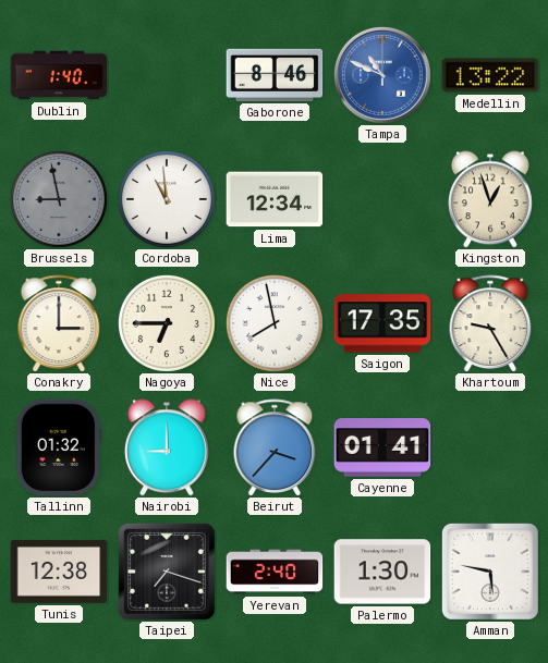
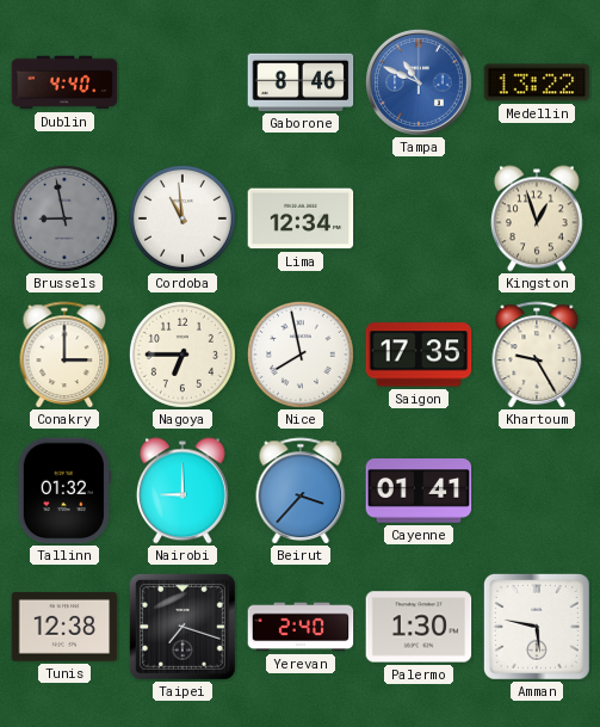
Dublin: 1:40 -> 4:40 (64, 82)
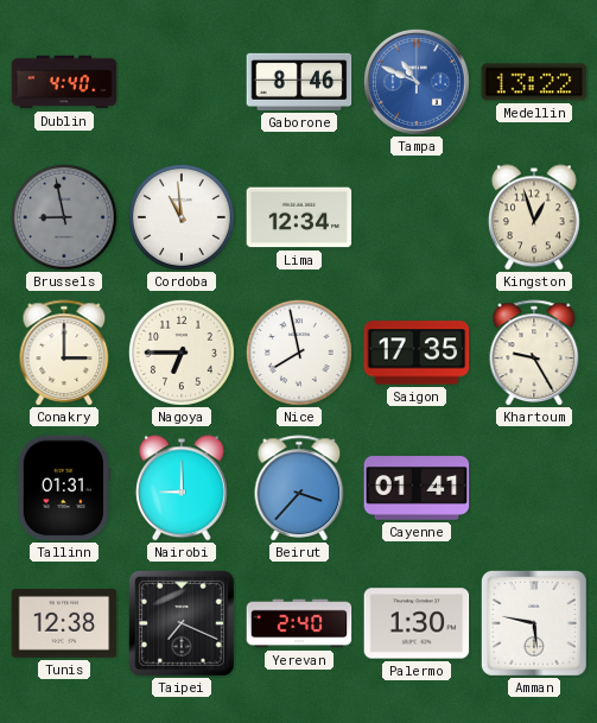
Tallinn: 01:32 -> 01:31 (64, 488)
Taipei: 7:18 -> 7:19 (183, 624)
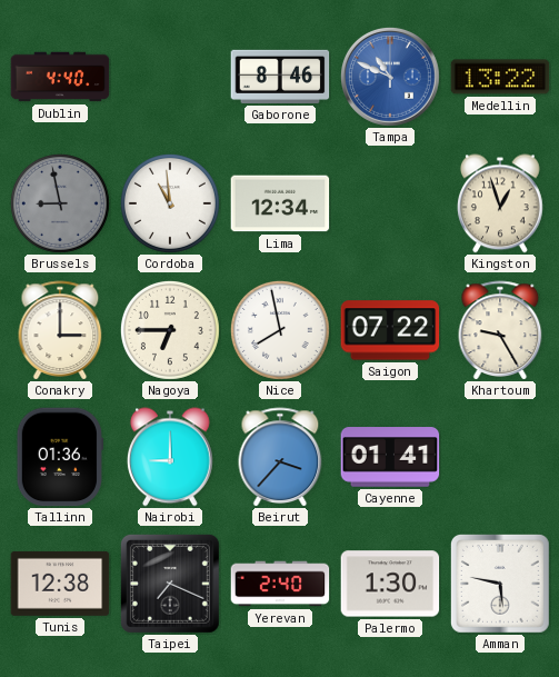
Saigon: 17:35 -> 07:22 (390, 330)
Tallinn: 01:31 -> 01:36 (60, 457)
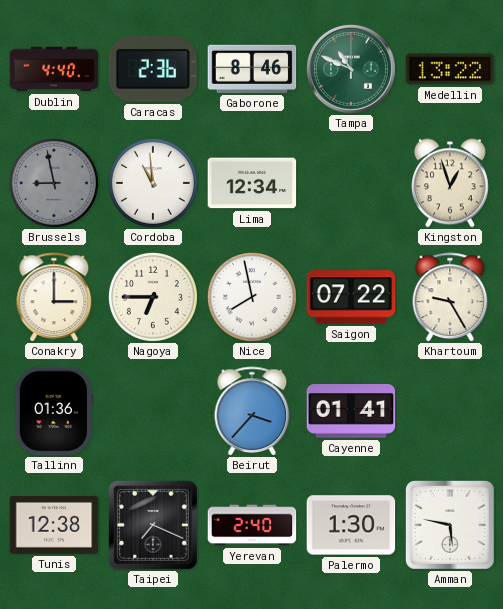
Caracas: none -> 2:36 (153, 69)
Tampa dial: blue -> green (351, 69)
Nairobi: 9:00 -> none (170, 457)
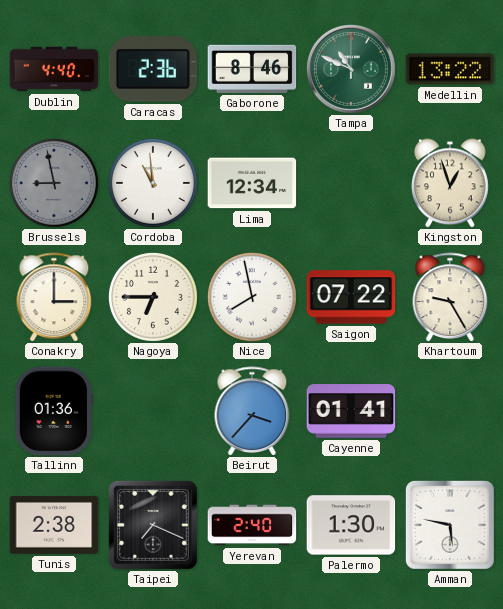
Tunis: 12:38 -> 2:38 (54, 525)
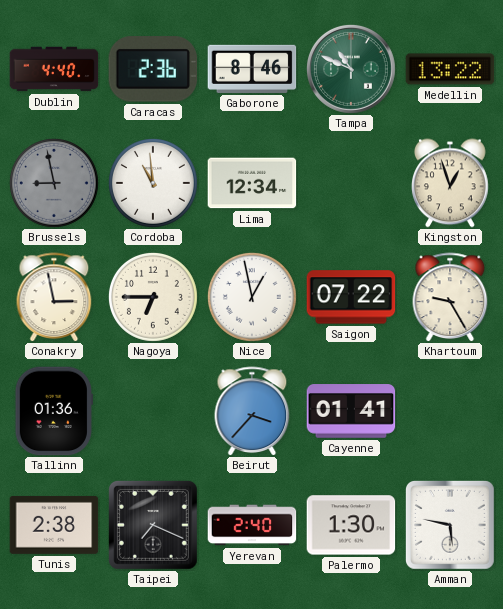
Conakry: 3:00 -> 2:58 (54, 297)
Nice: 7:58 -> 12:58 (252, 297)
